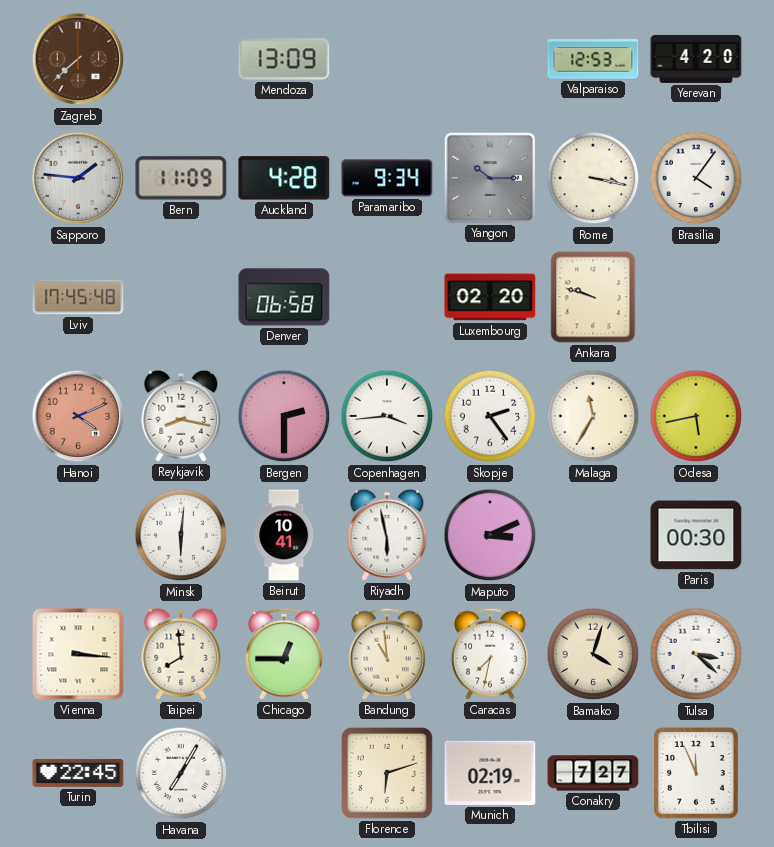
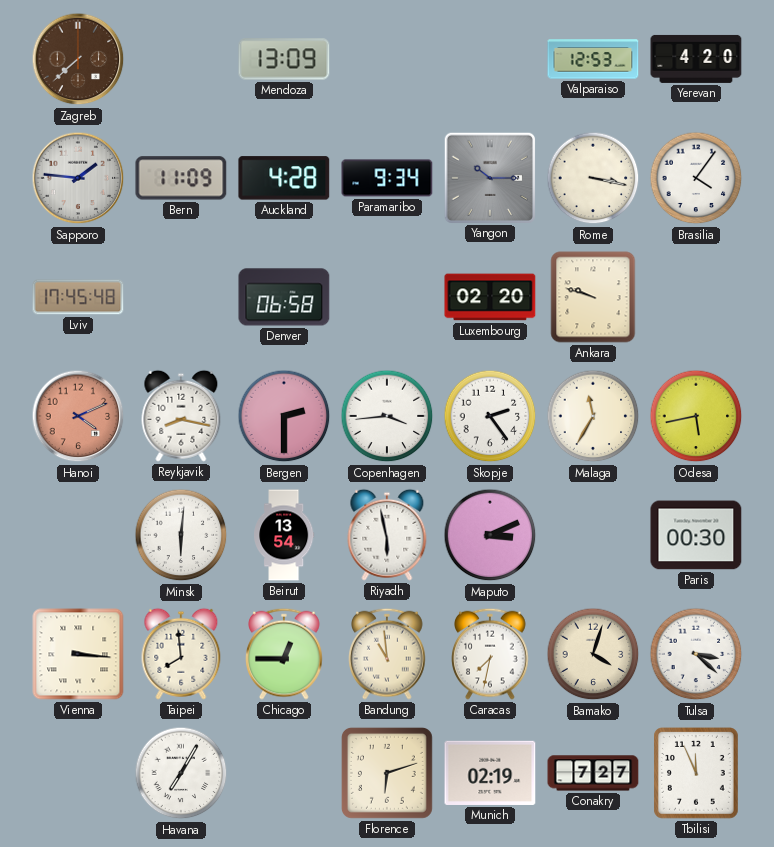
Beirut: 10:41 -> 13:54 (284, 535)
Turin: 22:45 -> none (78, 773)
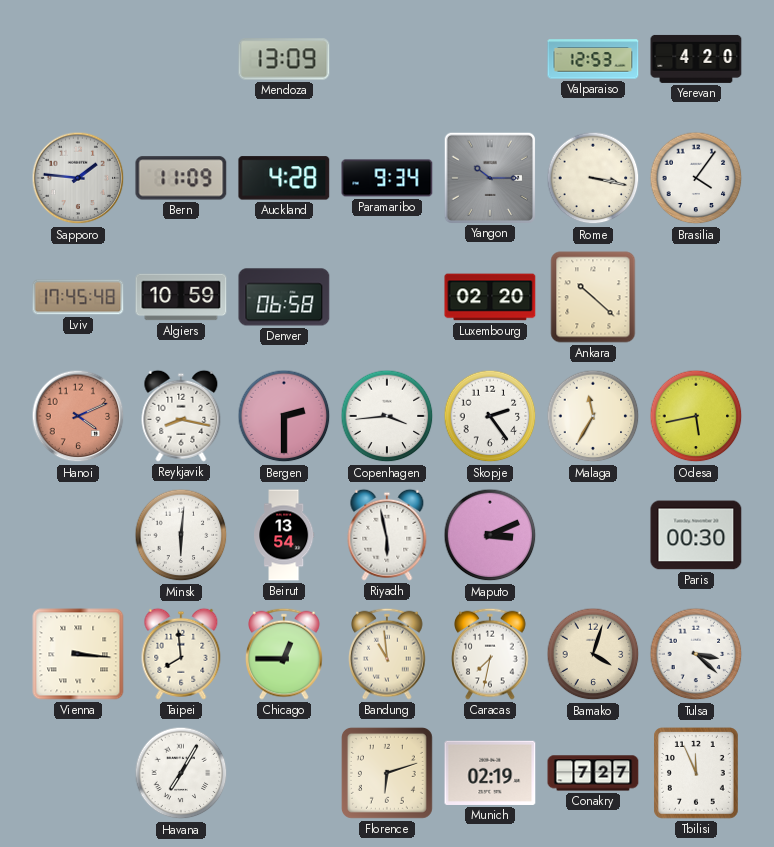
Zagreb: 7:38 -> none (78, 59)
Algiers: none -> 10:59 (181, 297)
Ankara: 9:48 -> 10:22 (593, 297)
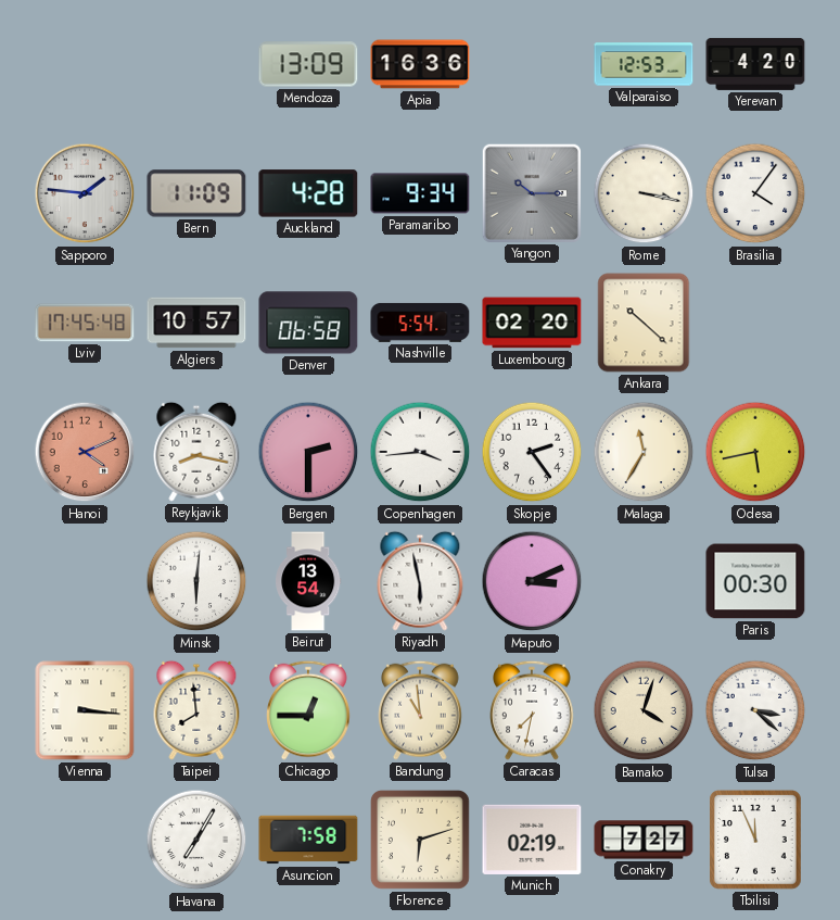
Apia: none -> 16:36 (420, 64)
Algiers: 10:59 -> 10:57 (196, 323)
Nashville: none -> 5:54 (420, 323)
Asuncion: none -> 7:58 (308, 840)
